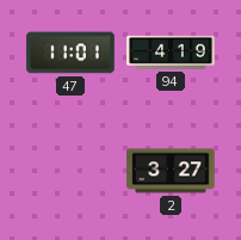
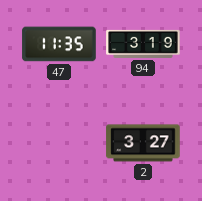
47: 11:01 -> 11:35 (59, 44)
94: 4:19 -> 3:19 (143, 44)
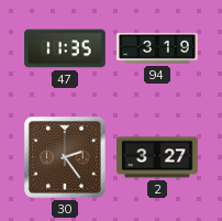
30: none -> 2:24 (65, 157)
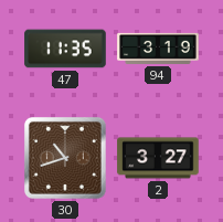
30: 2:24 -> 10:42 (65, 158)
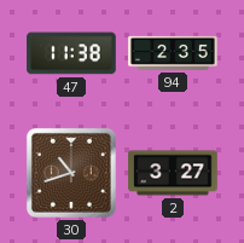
47: 11:35 -> 11:38 (71, 53)
94: 3:19 -> 2:35 (173, 53)
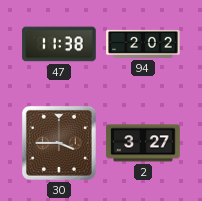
94: 2:35 -> 2:02 (143, 44)
30: 10:42 -> 3:45 (59, 143)
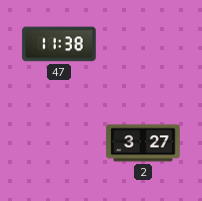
94: 2:02 -> none (143, 44)
30: 3:45 -> none (59, 143)
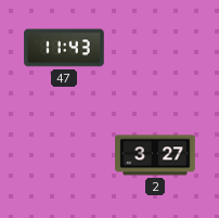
47: 11:38 -> 11:43 (64, 48)
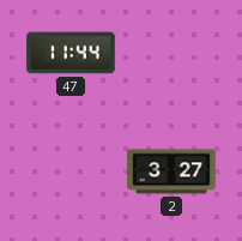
47: 11:43 -> 11:44 (71, 53)
